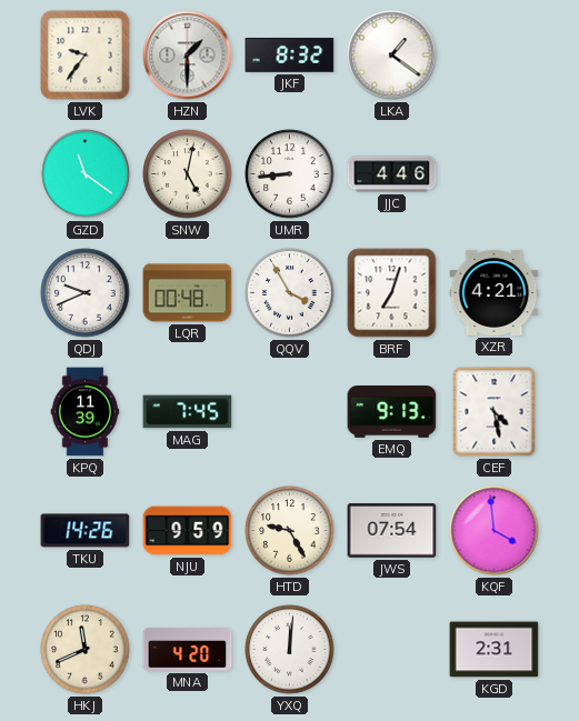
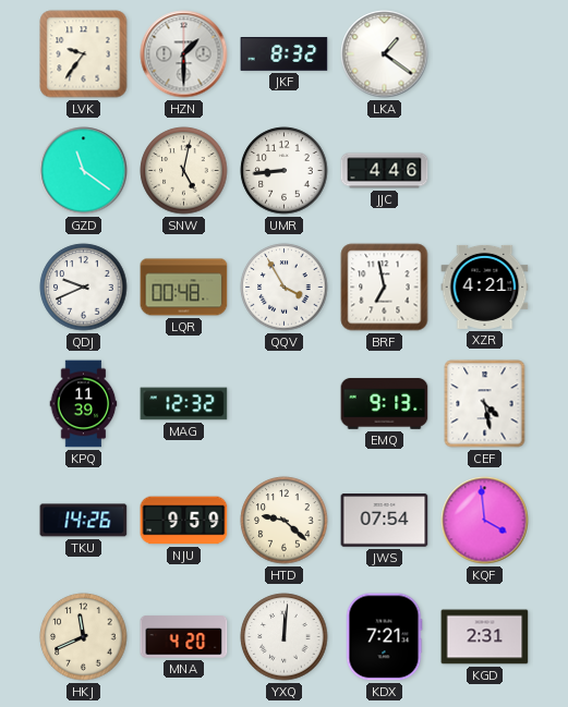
BRF: 7:03 -> 6:58 (385, 288)
MAG: 7:45 -> 12:32 (184, 404)
HTD: 9:25 -> 9:22 (285, 521)
KDX: none -> 7:21 (384, 637)
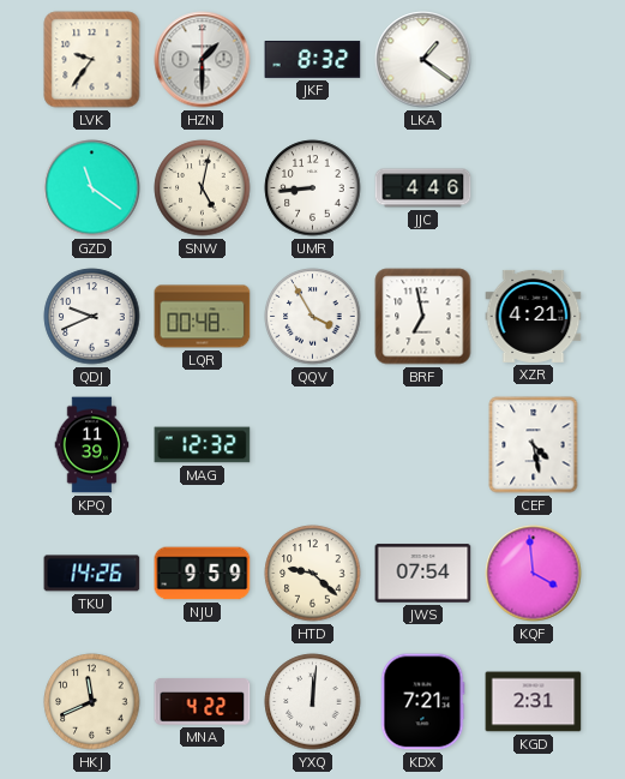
EMQ: 9:13 -> none (385, 404)
MNA: 4:20 -> 4:22 (203, 702)
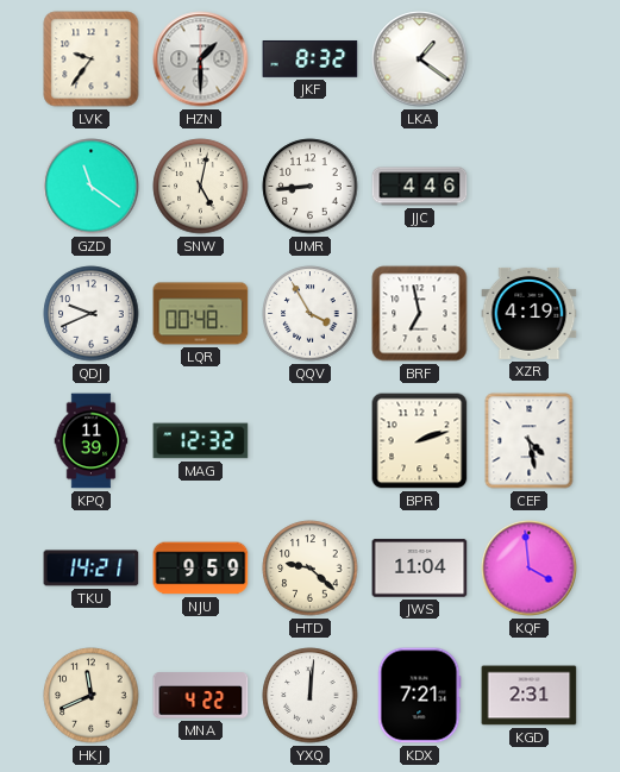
XZR: 4:21 -> 4:19 (530, 313)
BPR: none -> 2:12 (420, 441)
TKU: 14:26 -> 14:21 (92, 569)
JWS: 07:54 -> 11:04 (420, 569)
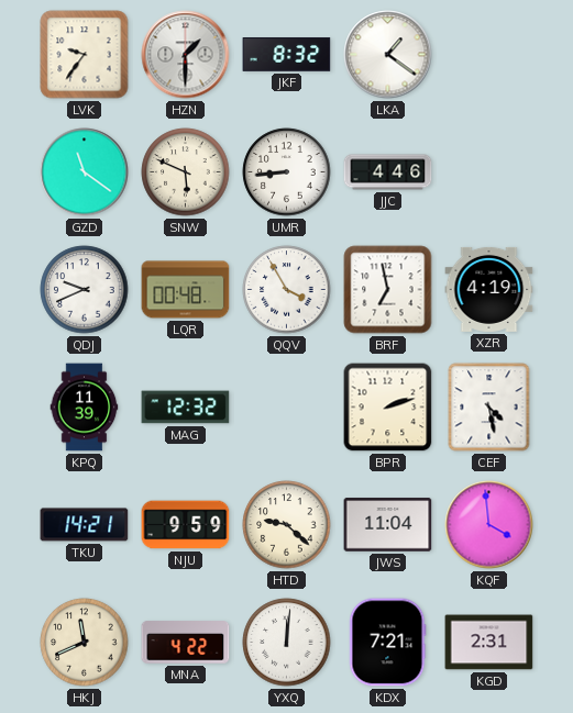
SNW: 5:02 -> 5:49 (186, 172)
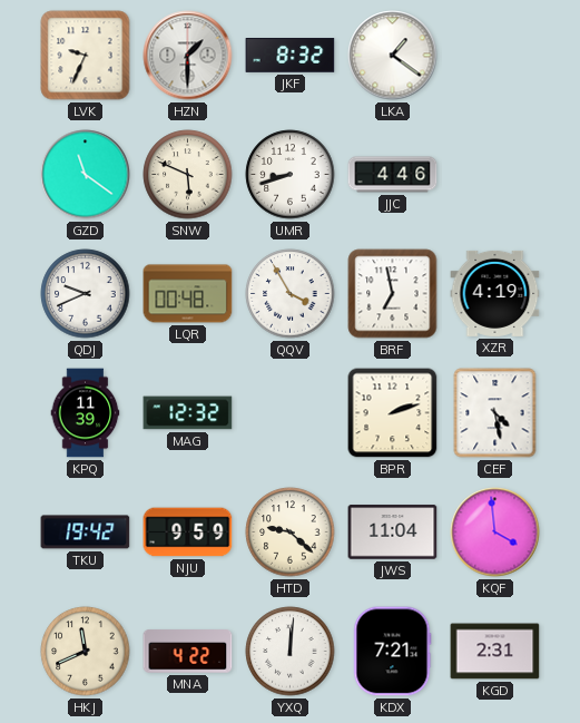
LVK: 9:36 -> 9:34 (86, 56)
UMR: 8:44 -> 8:42 (291, 175)
TKU: 14:21 -> 19:42 (86, 533)
